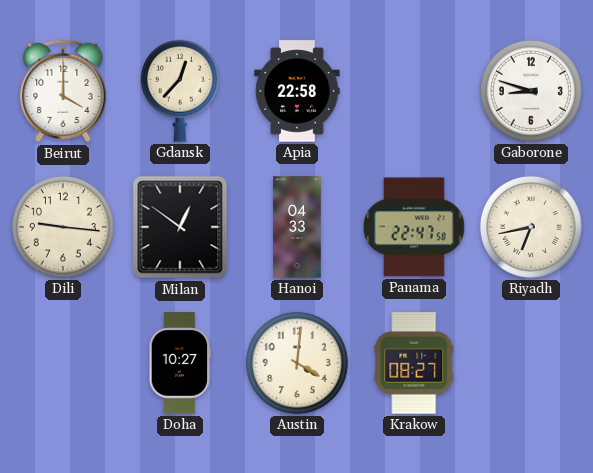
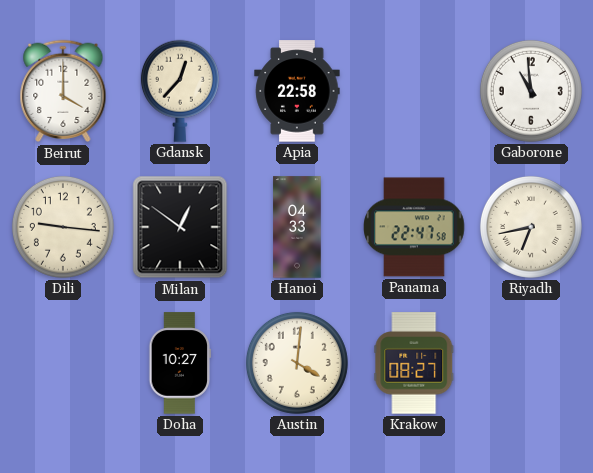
Gaborone: 8:48 -> 10:59 (531, 91)
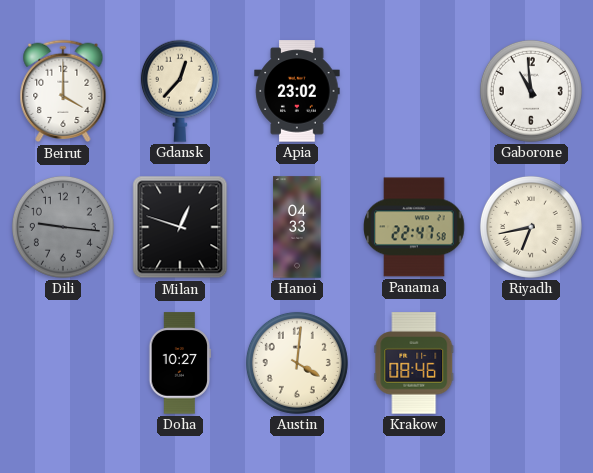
Apia: 22:58 -> 23:02 (297, 91)
Dili dial: cream -> grey (63, 227)
Milan: 12:51 -> 12:48 (180, 227)
Krakow: 08:27 -> 08:46 (414, 363)
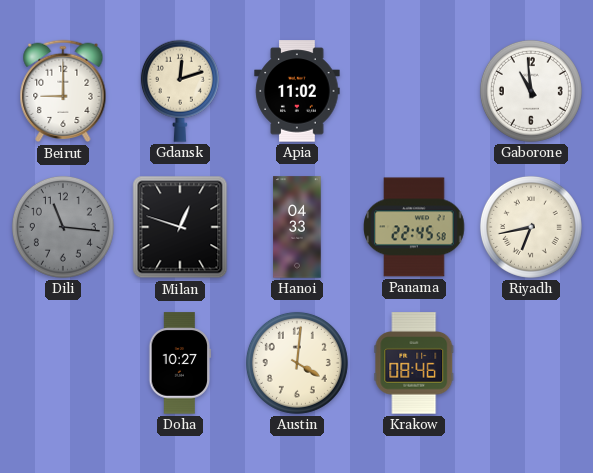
Beirut: 4:00 -> 9:00 (63, 91)
Gdansk: 12:37 -> 12:12 (180, 91)
Apia: 23:02 -> 11:02 (297, 91)
Dili: 9:16 -> 11:16 (63, 227)
Panama: 22:47 -> 22:45 (414, 227)
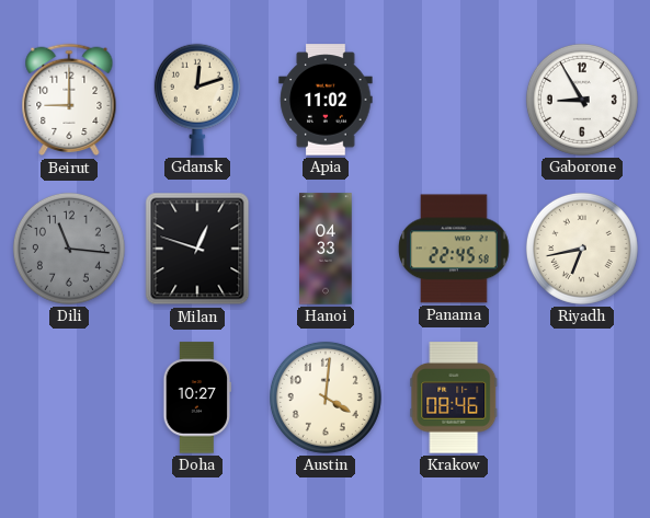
Gaborone: 10:59 -> 8:55 (582, 100)
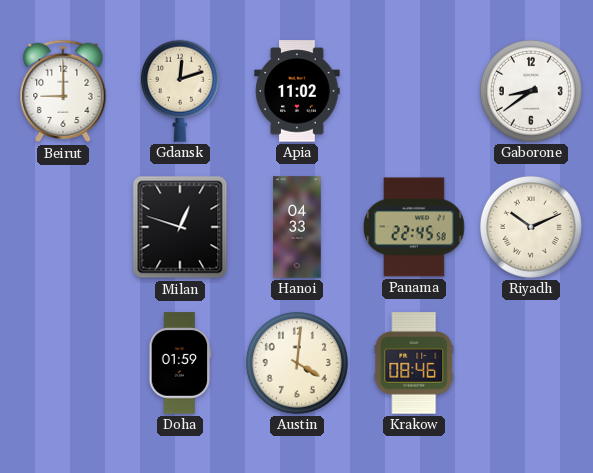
Gaborone: 8:55 -> 8:39 (531, 91)
Dili: 11:16 -> none (69, 249)
Riyadh: 6:43 -> 10:11 (531, 227)
Doha: 10:27 -> 01:59 (180, 363)
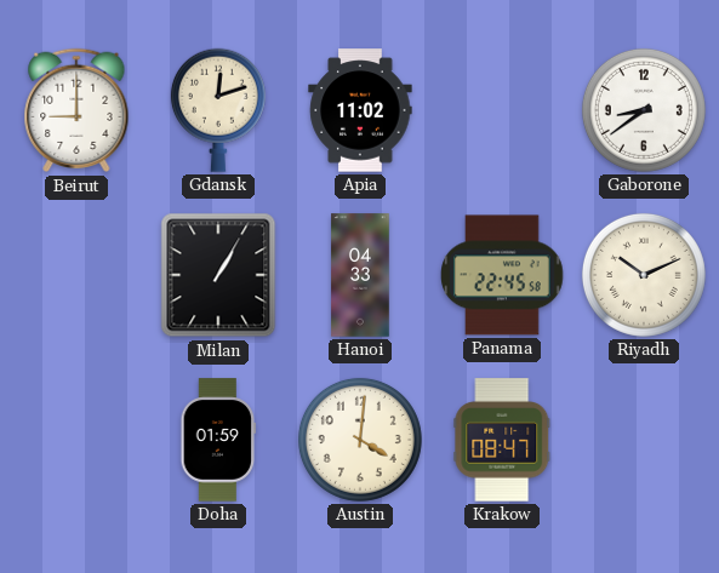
Milan: 12:48 -> 1:05 (218, 275)
Krakow: 08:46 -> 08:47 (502, 440)
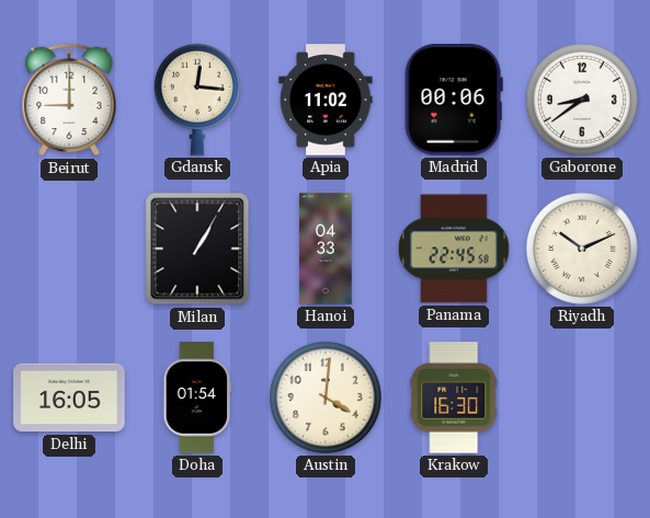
Gdansk: 12:12 -> 12:16 (197, 100)
Madrid: none -> 00:06 (454, 100)
Delhi: none -> 16:05 (69, 398)
Doha: 01:59 -> 01:54 (197, 398)
Krakow: 08:47 -> 16:30 (454, 398)
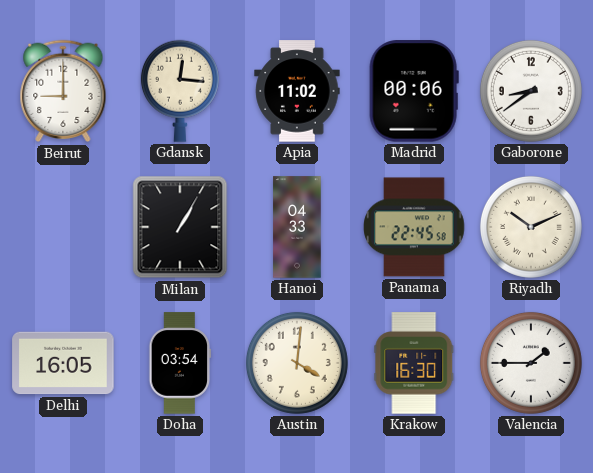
Doha: 01:54 -> 03:54 (180, 363)
Valencia: none -> 1:45 (531, 363)
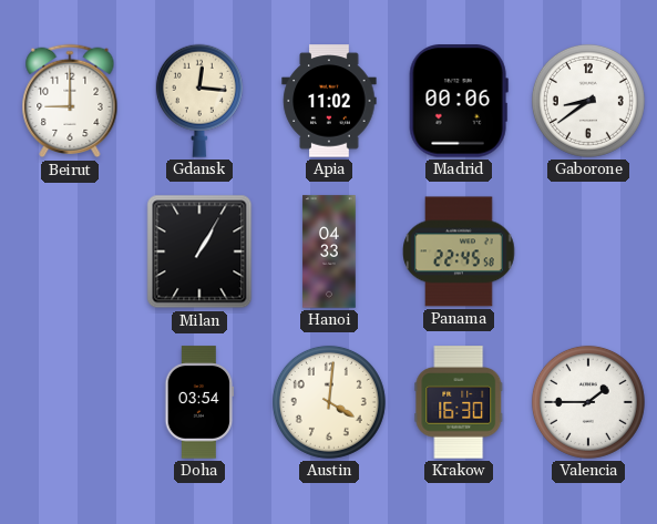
Riyadh: 10:11 -> none (531, 227)
Delhi: 16:05 -> none (63, 363)
